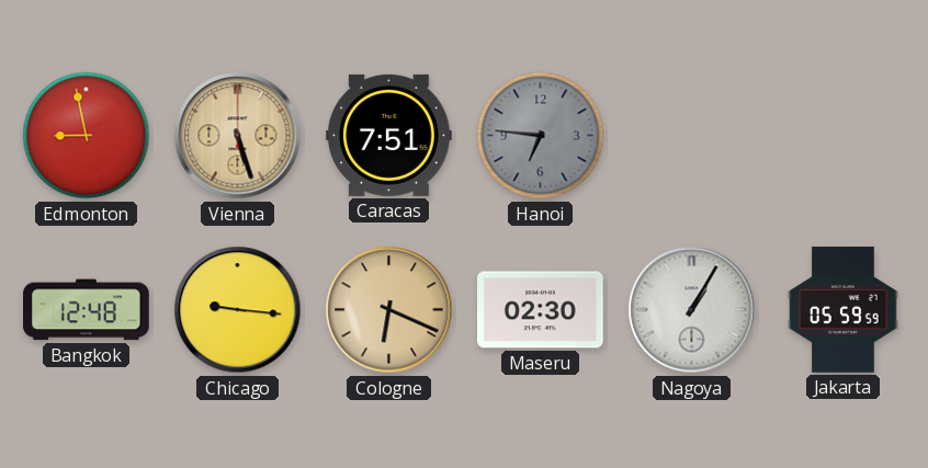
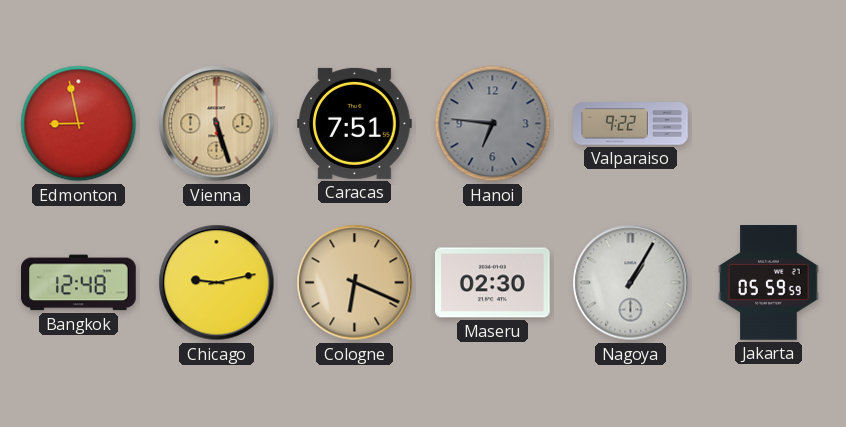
Valparaiso: none -> 9:22 (631, 124)
Chicago: 9:16 -> 9:13 (217, 283)
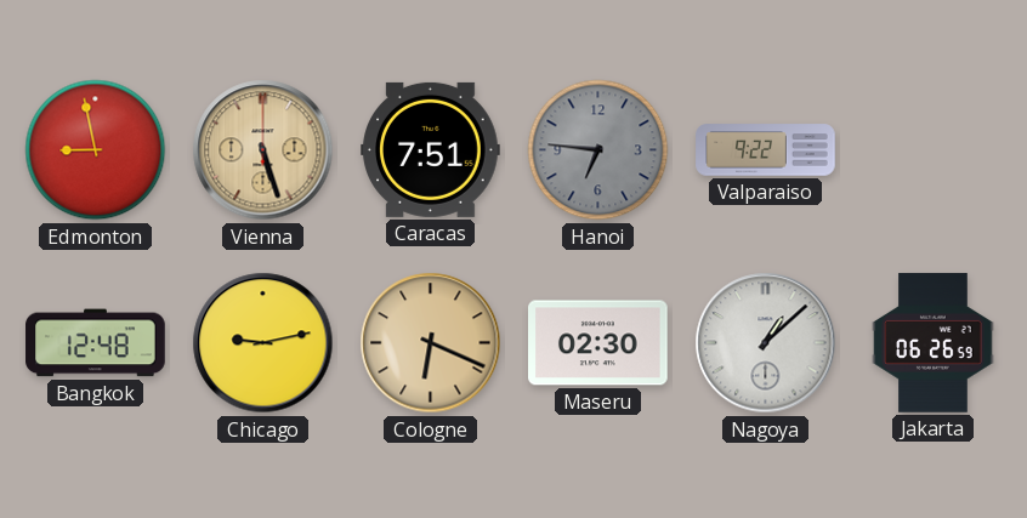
Nagoya: 1:05 -> 1:08 (766, 343)
Jakarta: 05:59 -> 06:26 (934, 343)
